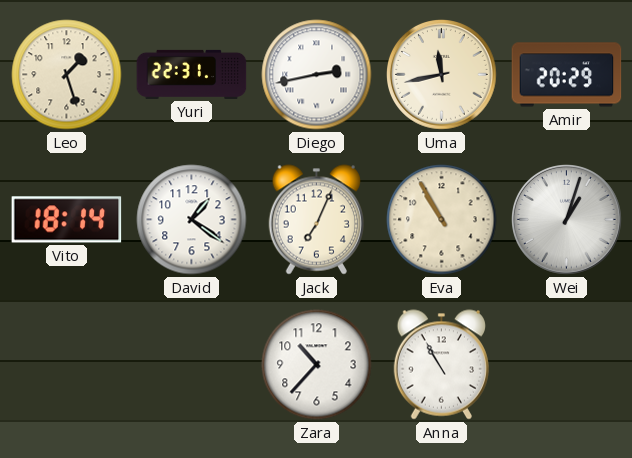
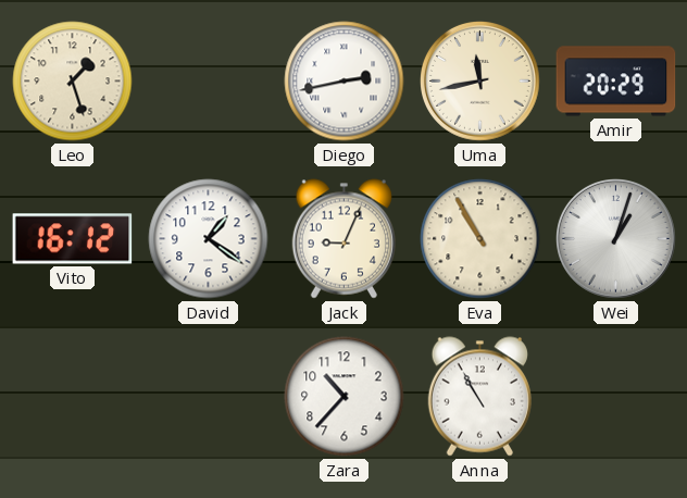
Yuri: 22:31 -> none (192, 74)
Vito: 18:14 -> 16:12 (73, 239)
Jack: 7:04 -> 9:04 (343, 239)
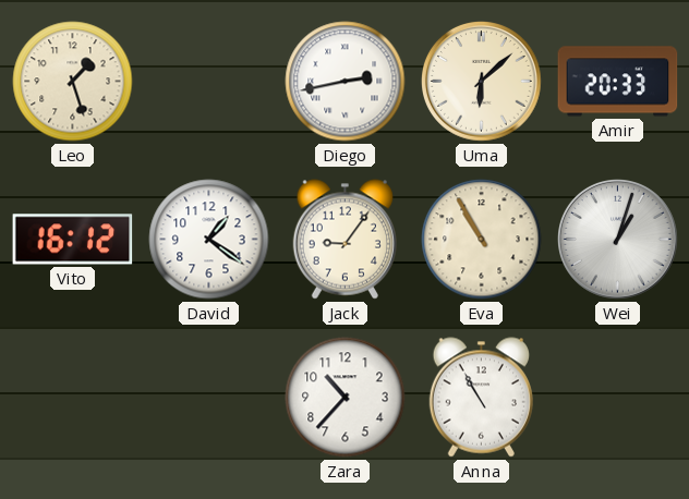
Uma: 11:43 -> 6:08 (482, 82)
Amir: 20:29 -> 20:33 (618, 82)
Jack: 9:04 -> 9:06 (344, 240)
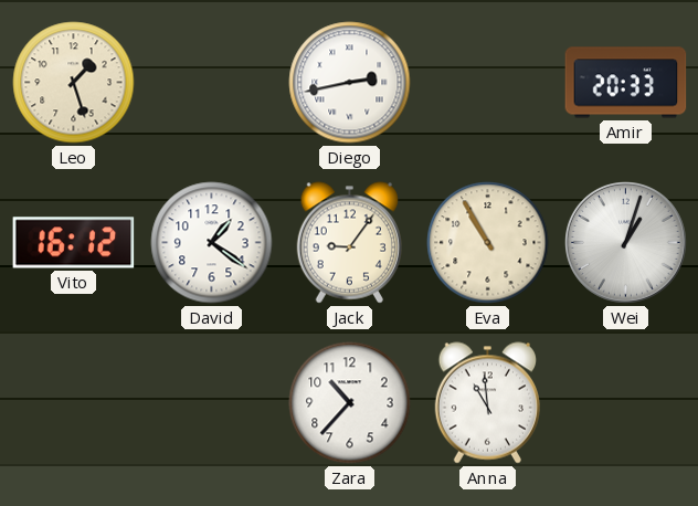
Uma: 6:08 -> none (482, 82)
Anna: 10:55 -> 10:59 (487, 403)
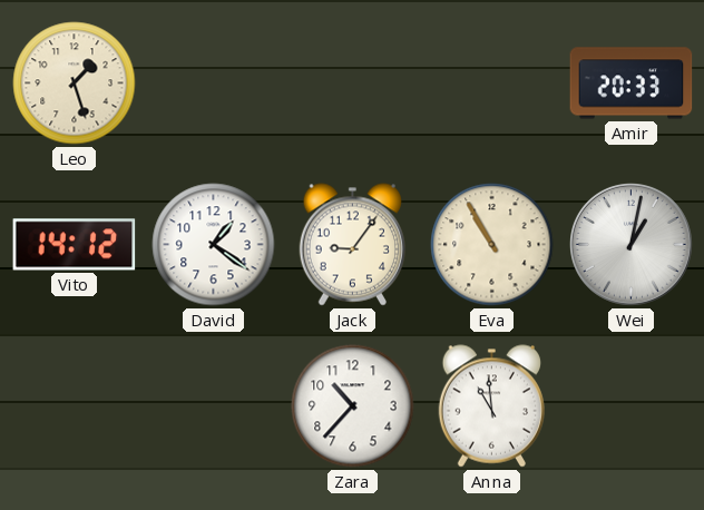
Diego: 2:43 -> none (350, 83)
Vito: 16:12 -> 14:12 (75, 245)
Wei: 1:03 -> 1:02 (632, 245)
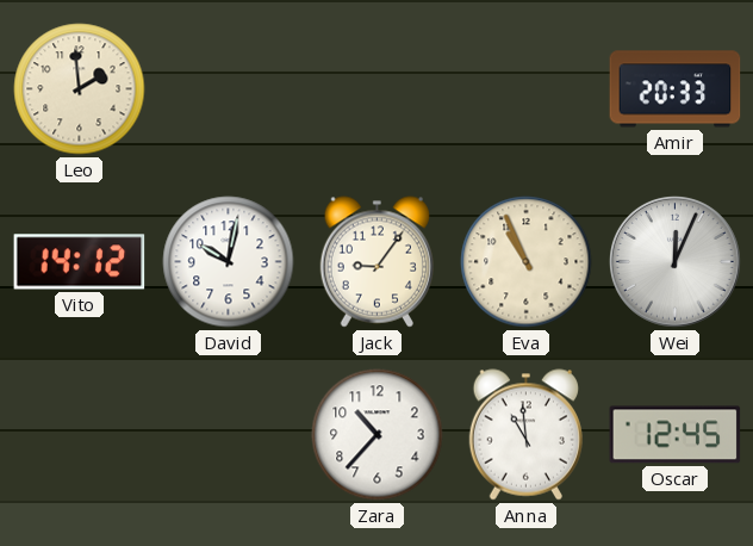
Leo: 1:27 -> 1:59 (80, 89)
David: 1:21 -> 10:02 (229, 262)
Eva: 10:55 -> 10:56 (527, 262)
Wei: 1:02 -> 12:04 (676, 262)
Oscar: none -> 12:45 (676, 435)
